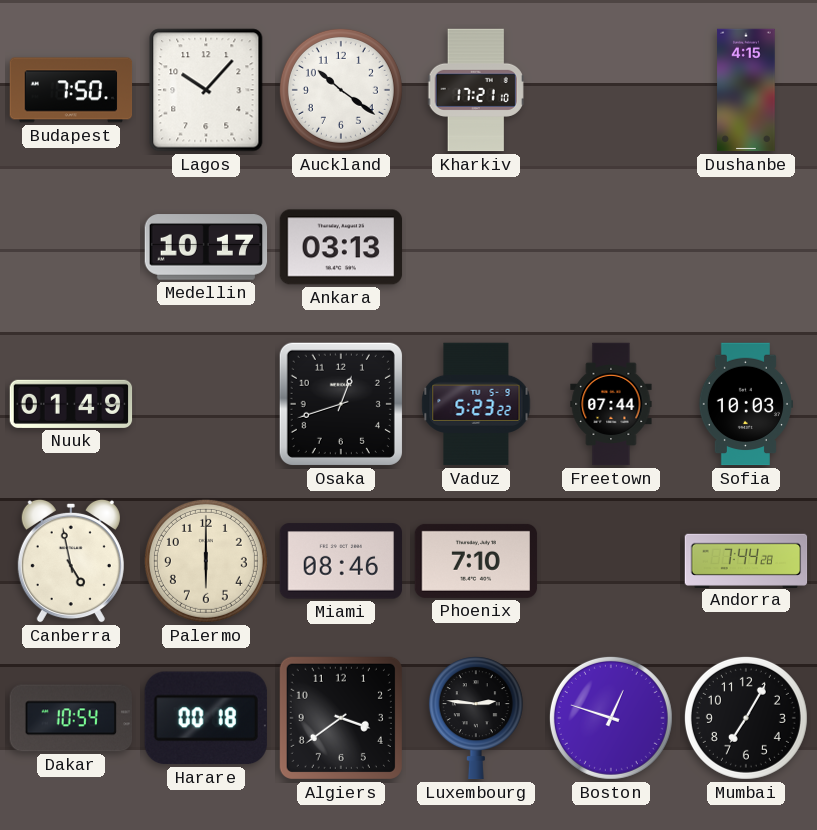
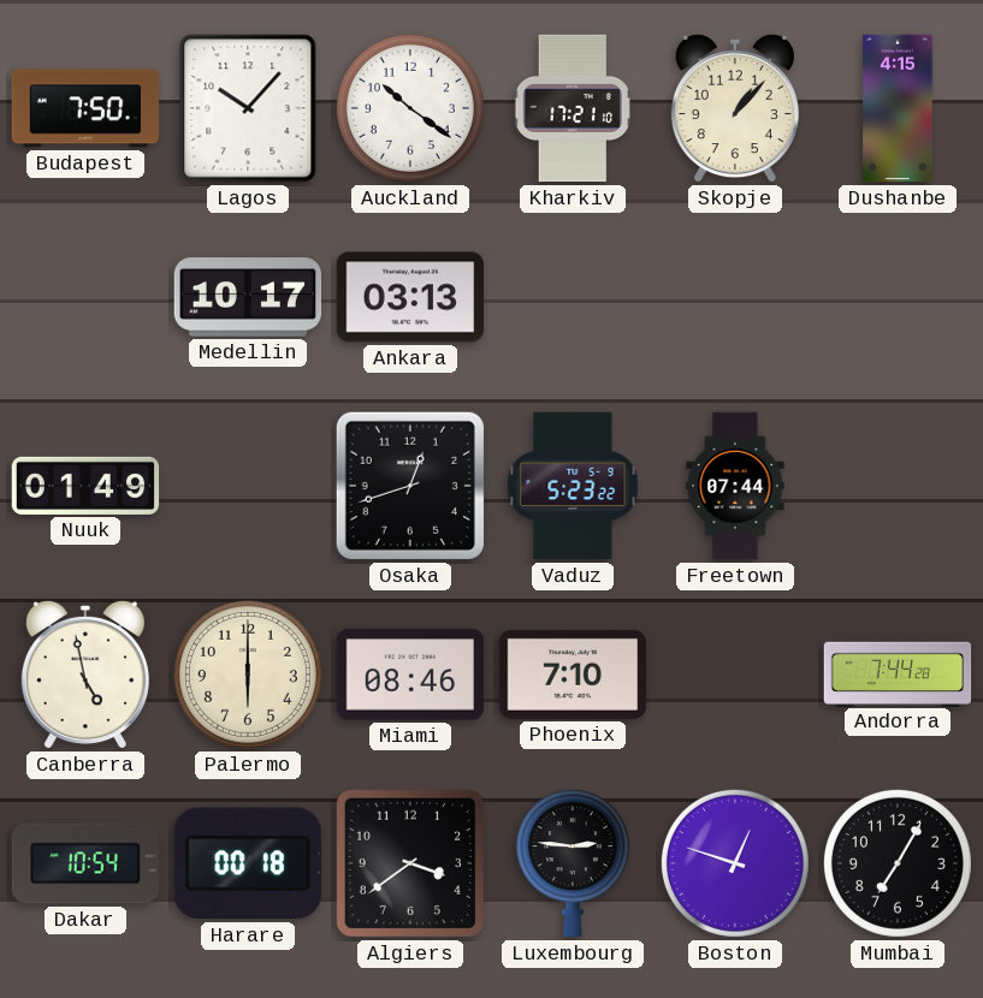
Skopje: none -> 1:07 (735, 108)
Sofia: 10:03 -> none (745, 404)
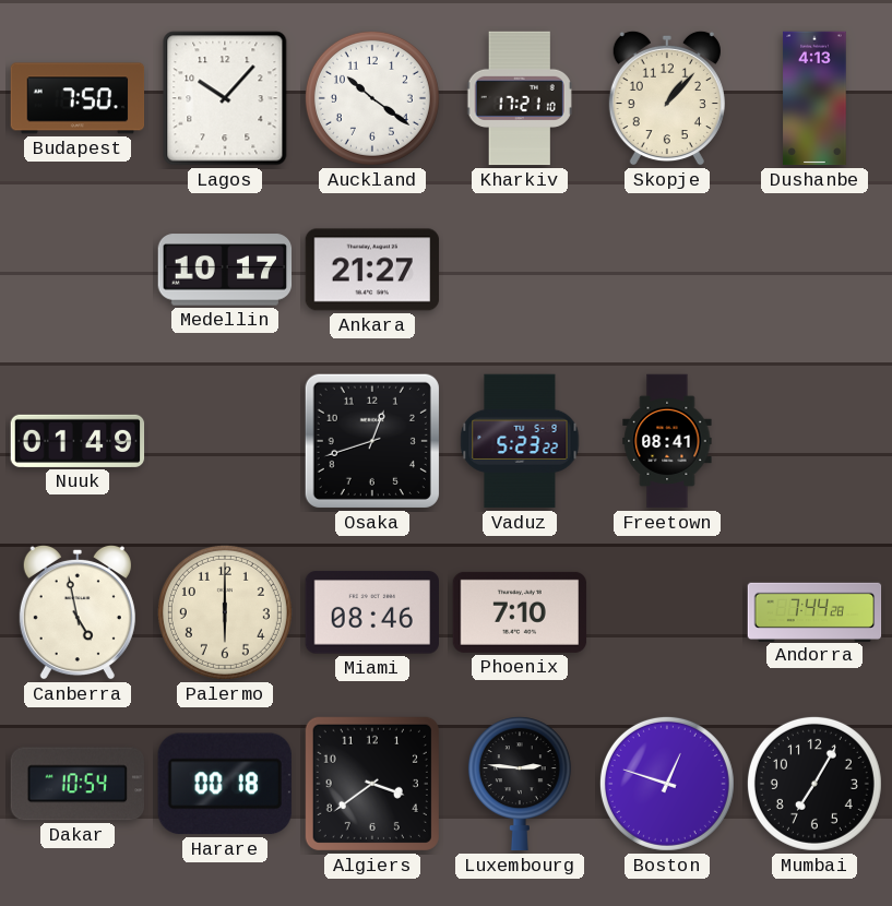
Dushanbe: 4:15 -> 4:13 (814, 98)
Ankara: 03:13 -> 21:27 (372, 270)
Freetown: 07:44 -> 08:41 (667, 441)
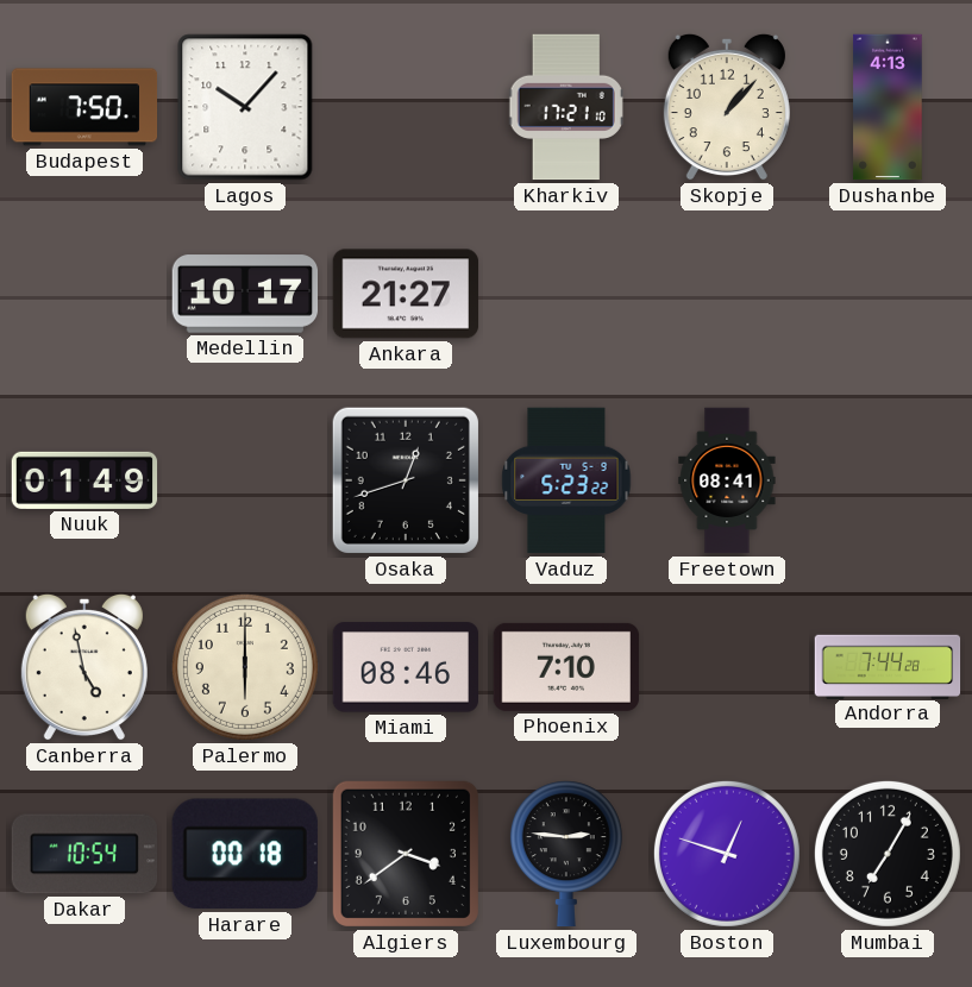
Auckland: 10:21 -> none (372, 98)
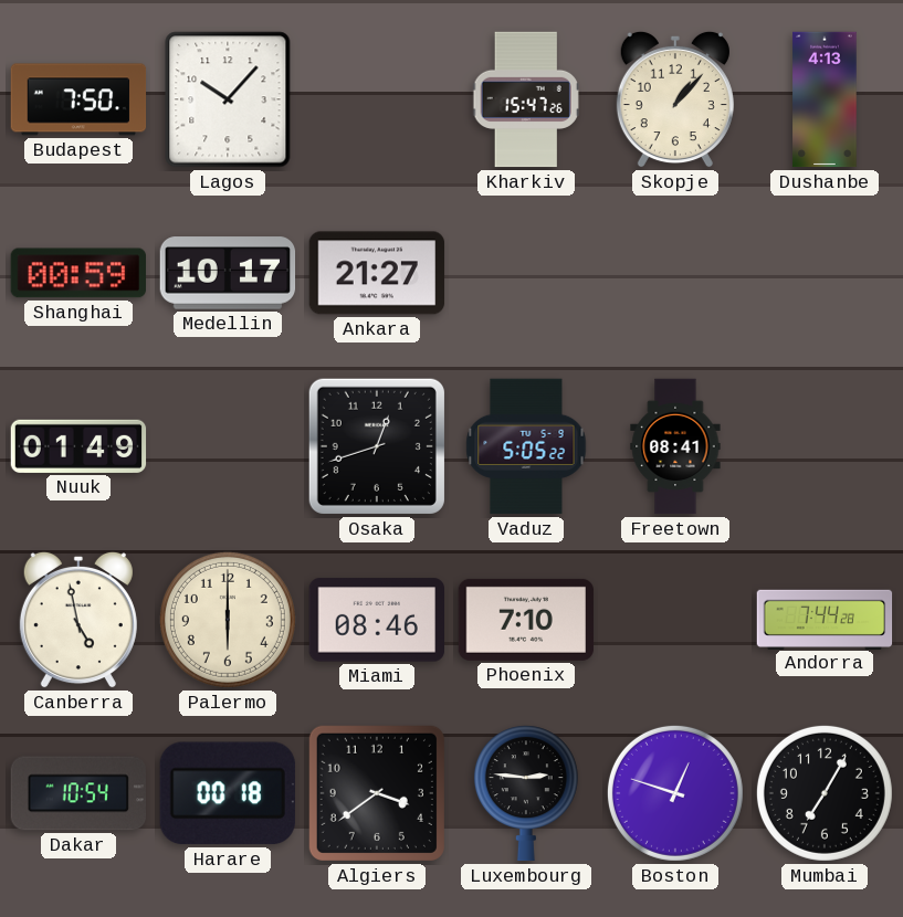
Kharkiv: 17:21 -> 15:47 (526, 99)
Shanghai: none -> 00:59 (77, 273)
Vaduz: 5:23 -> 5:05 (526, 446)
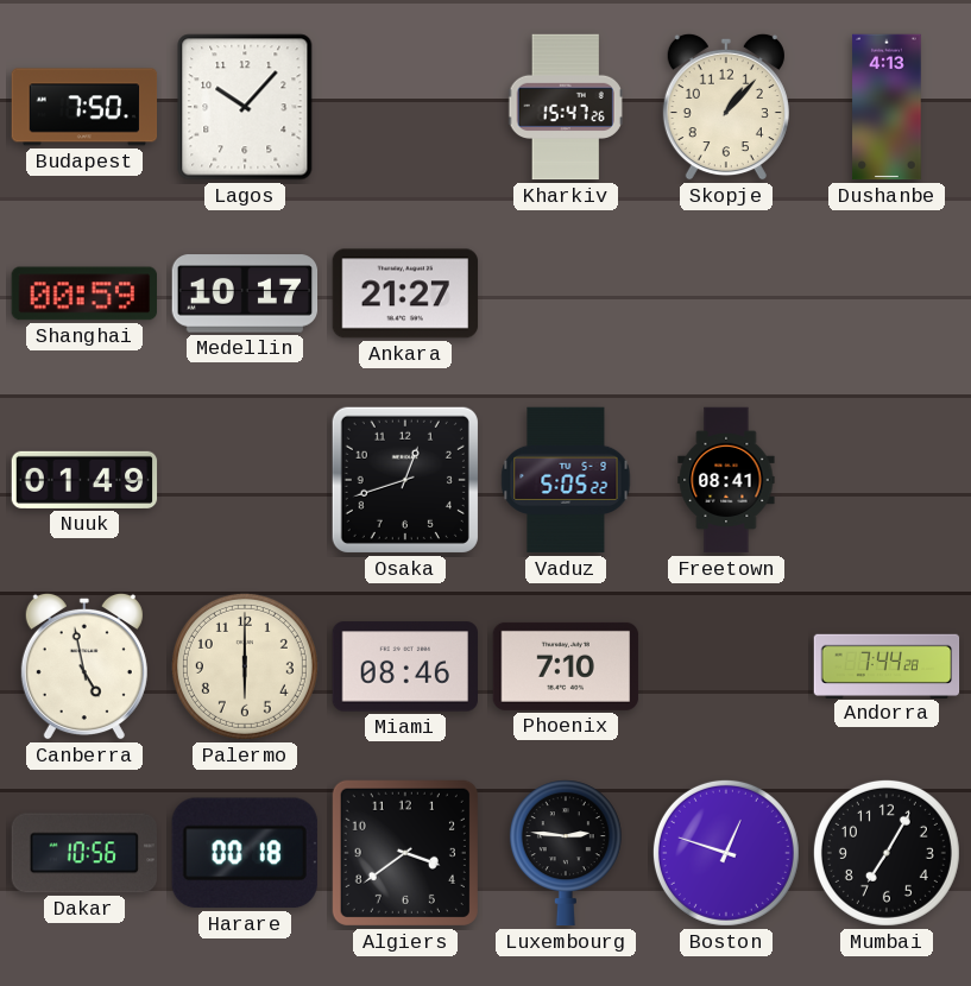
Dakar: 10:54 -> 10:56 (83, 853)
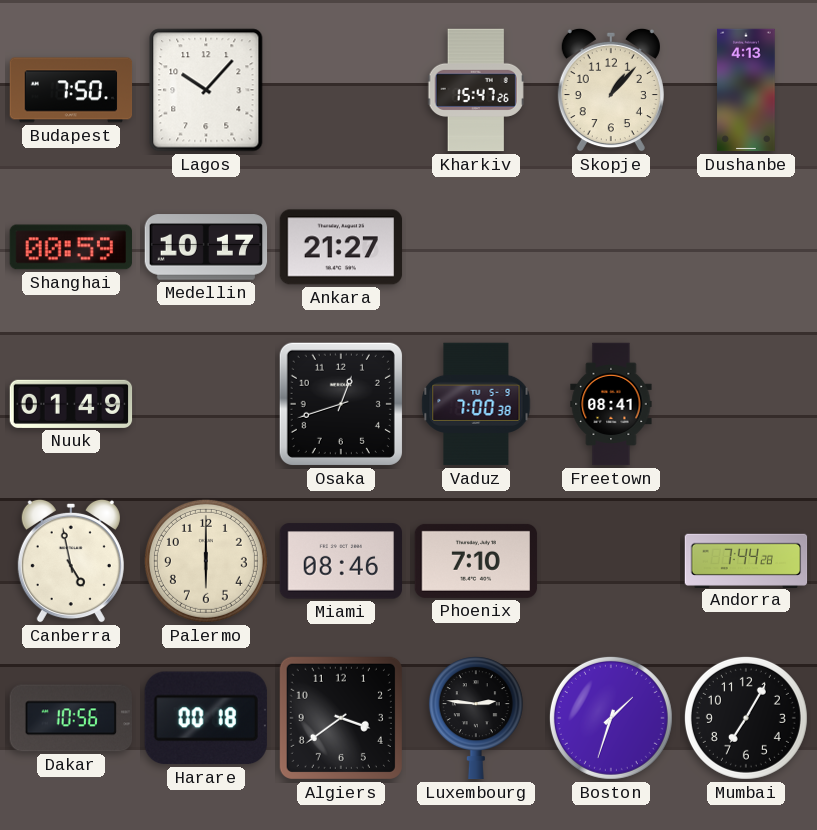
Vaduz: 5:05 -> 7:00 (476, 404)
Boston: 12:48 -> 1:33 (611, 718)
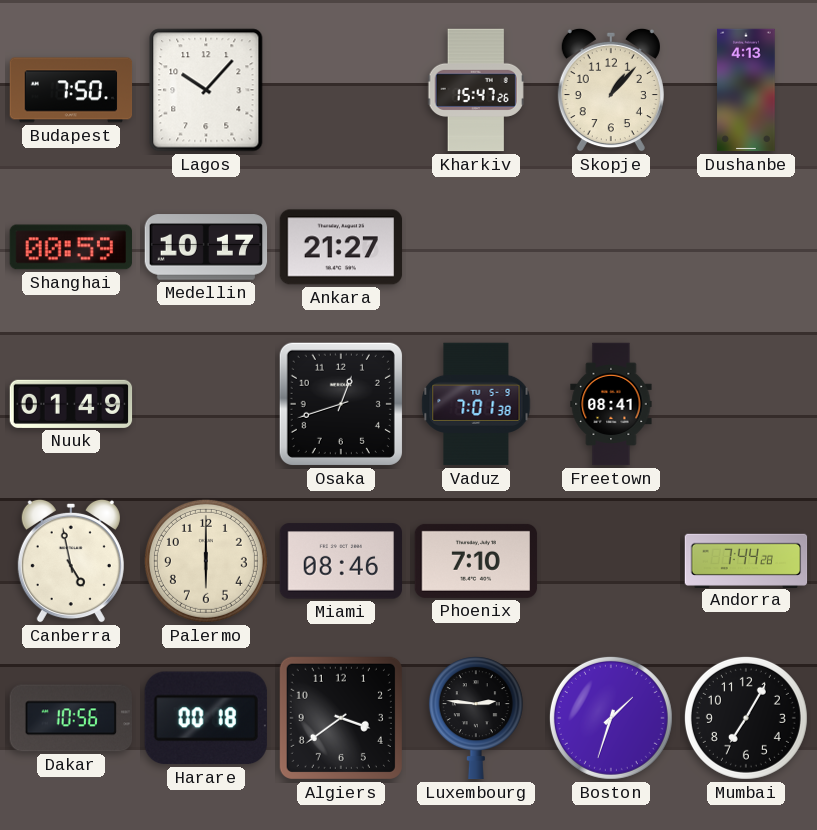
Vaduz: 7:00 -> 7:01 (476, 404)
